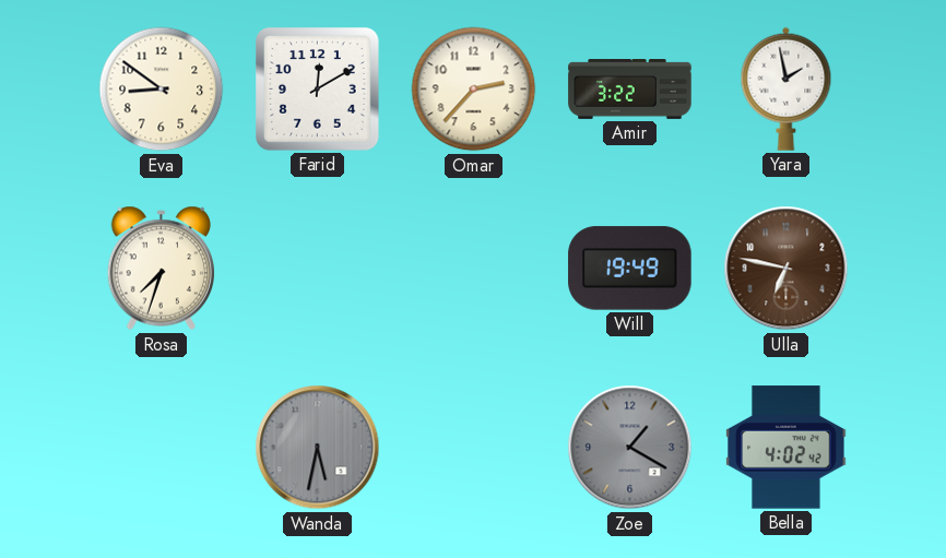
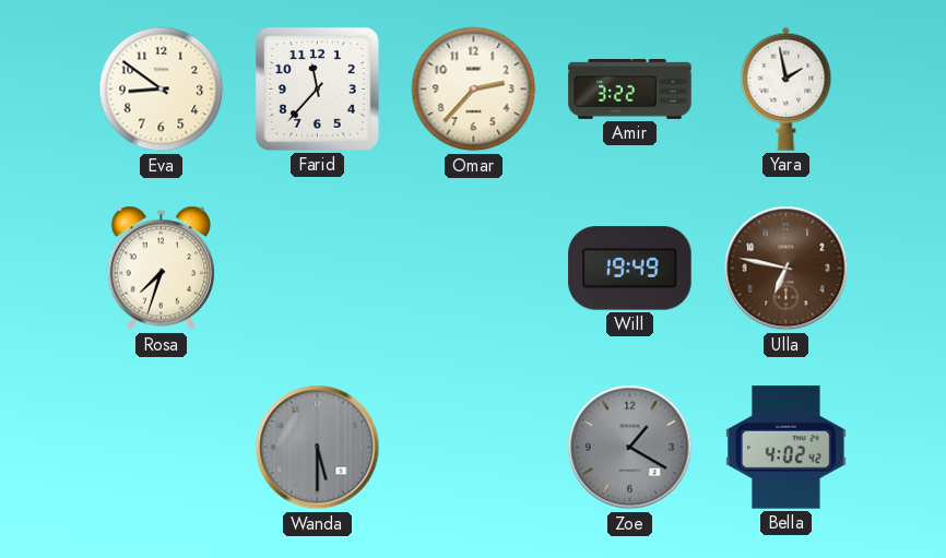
Farid: 12:10 -> 11:37 (318, 90)
Wanda: 5:32 -> 5:30 (318, 448)
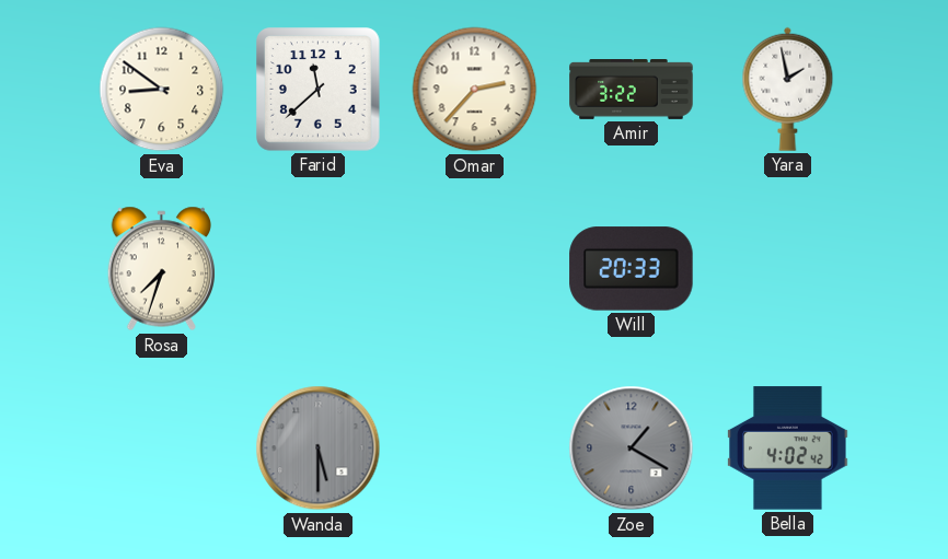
Farid: 11:37 -> 11:38 (319, 90)
Will: 19:49 -> 20:33 (632, 269)
Ulla: 6:47 -> none (787, 269)
